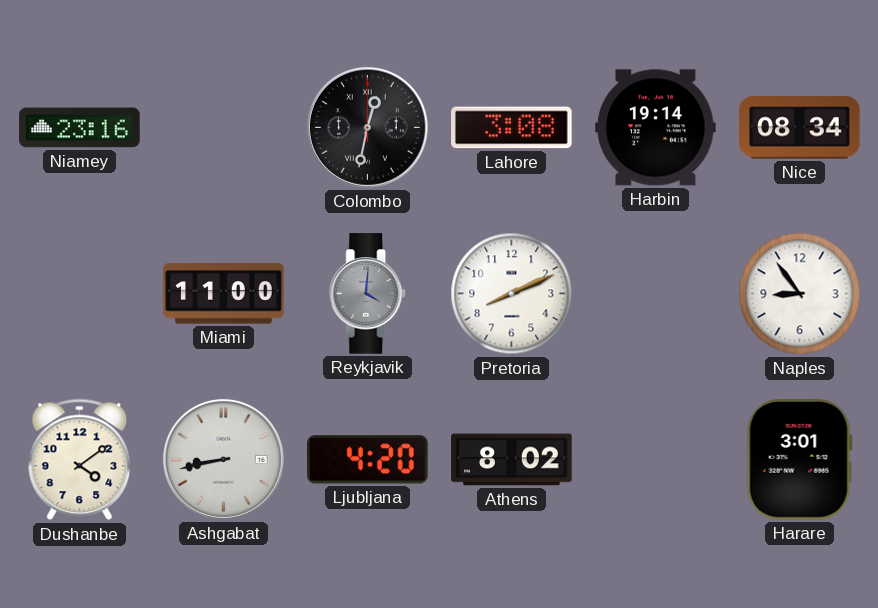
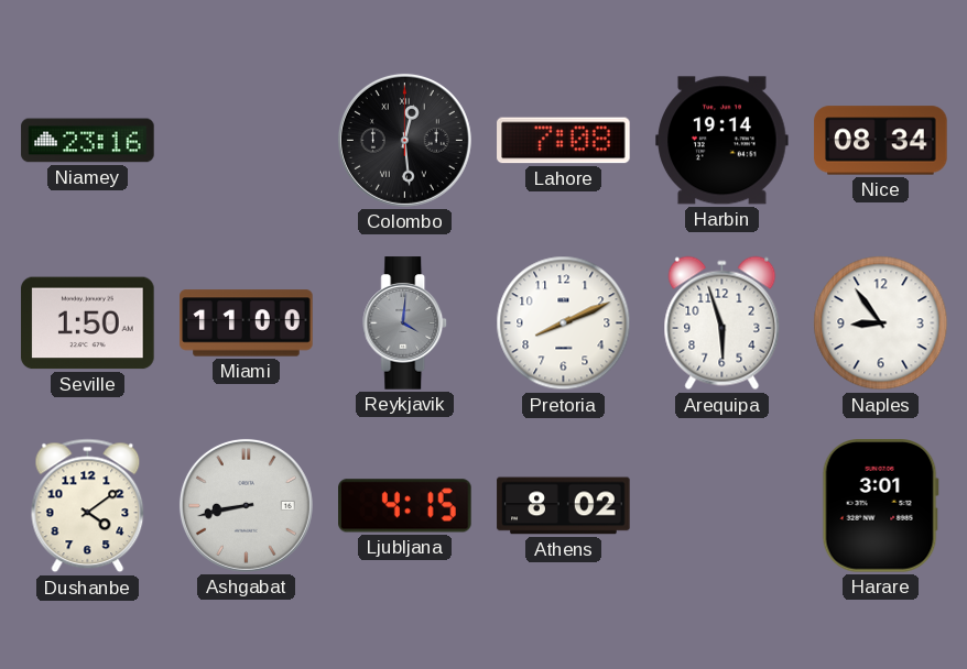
Colombo: 12:32 -> 12:29 (404, 140)
Lahore: 3:08 -> 7:08 (564, 141)
Seville: none -> 1:50 (88, 323)
Arequipa: none -> 5:57 (722, 323)
Ljubljana: 4:20 -> 4:15 (405, 506)
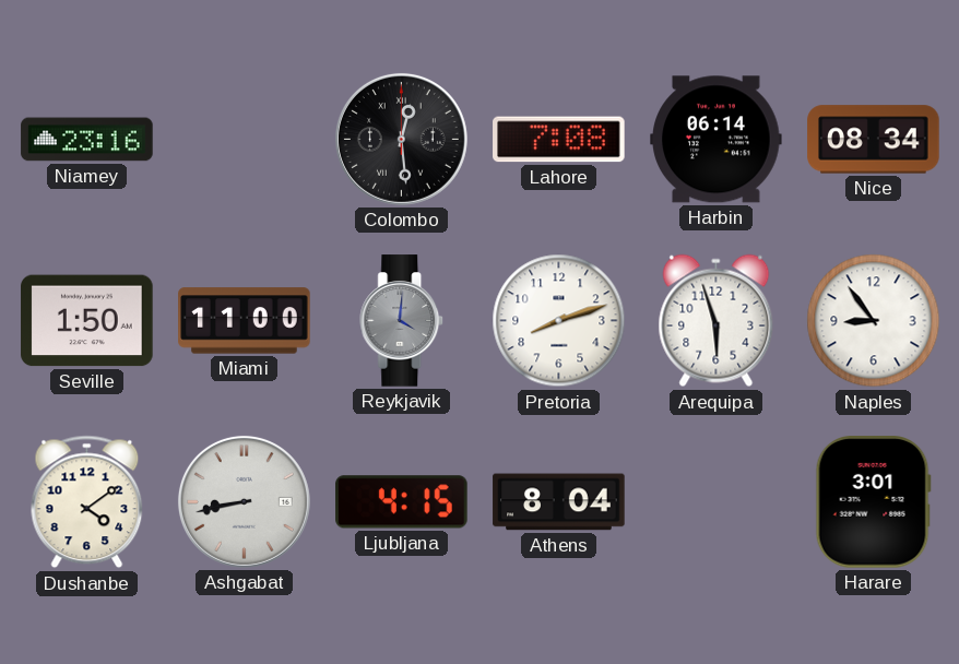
Harbin: 19:14 -> 06:14 (717, 140)
Pretoria: 8:11 -> 8:12 (559, 321)
Athens: 8:02 -> 8:04 (559, 502)
